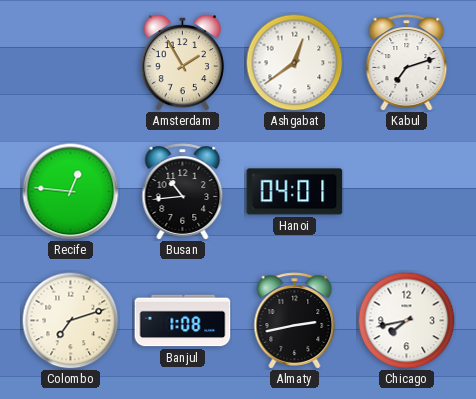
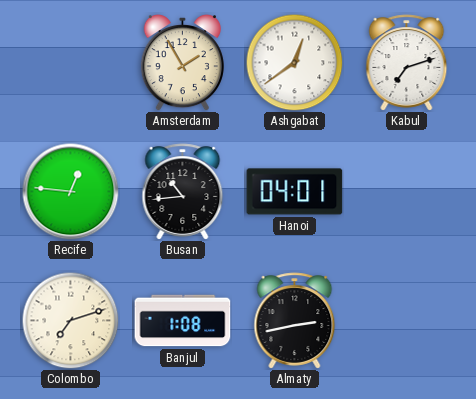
Chicago: 7:43 -> none (406, 320)
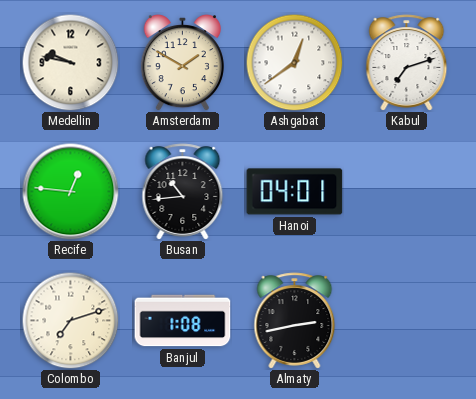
Medellin: none -> 9:47 (70, 62)
Amsterdam: 1:55 -> 1:50 (182, 63)
